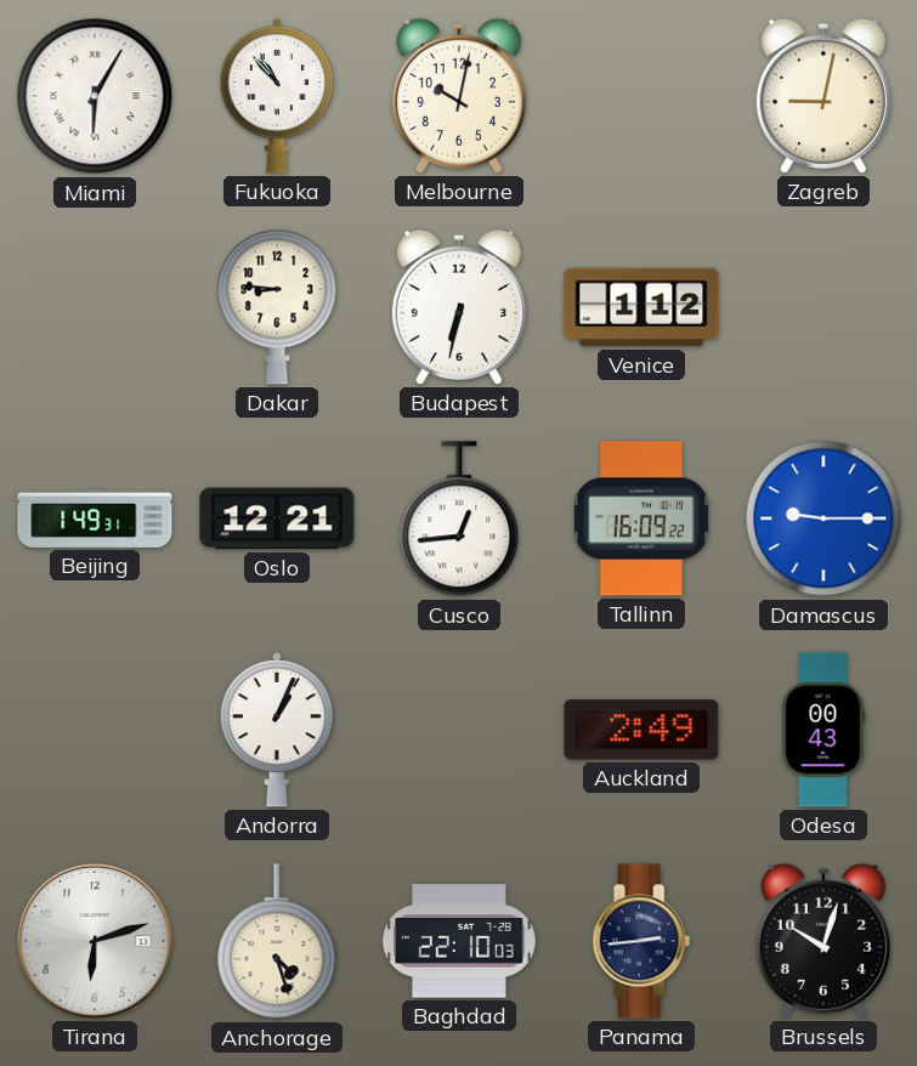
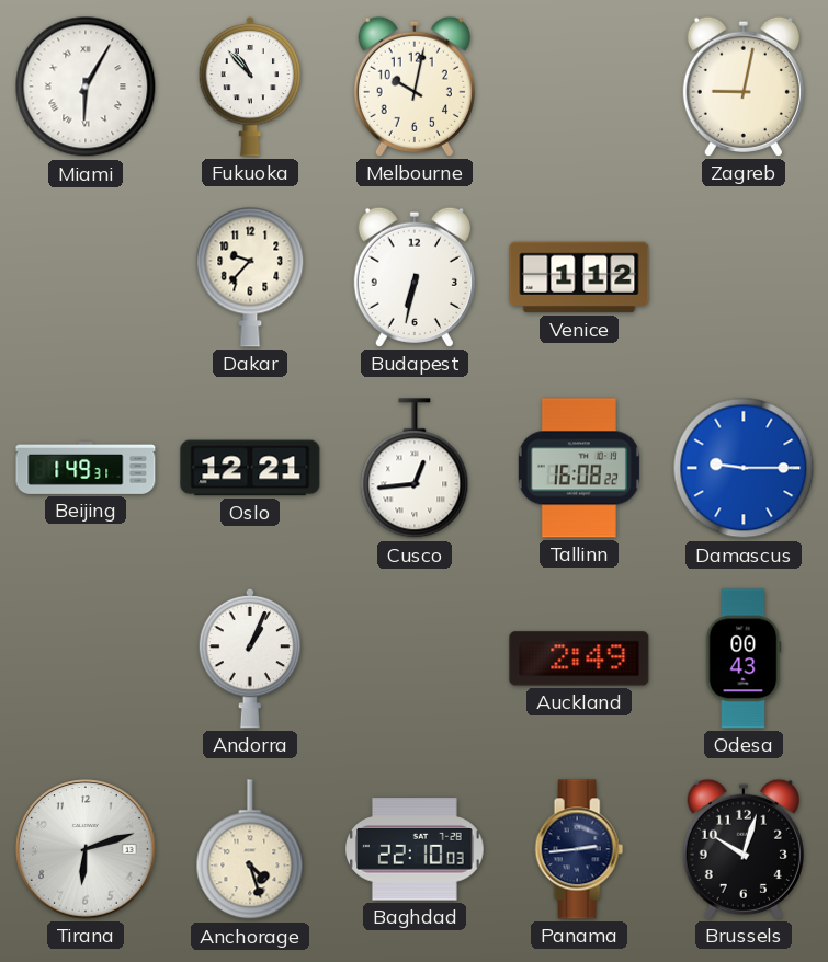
Dakar: 8:46 -> 9:37 (250, 277)
Tallinn: 16:09 -> 16:08 (579, 468)
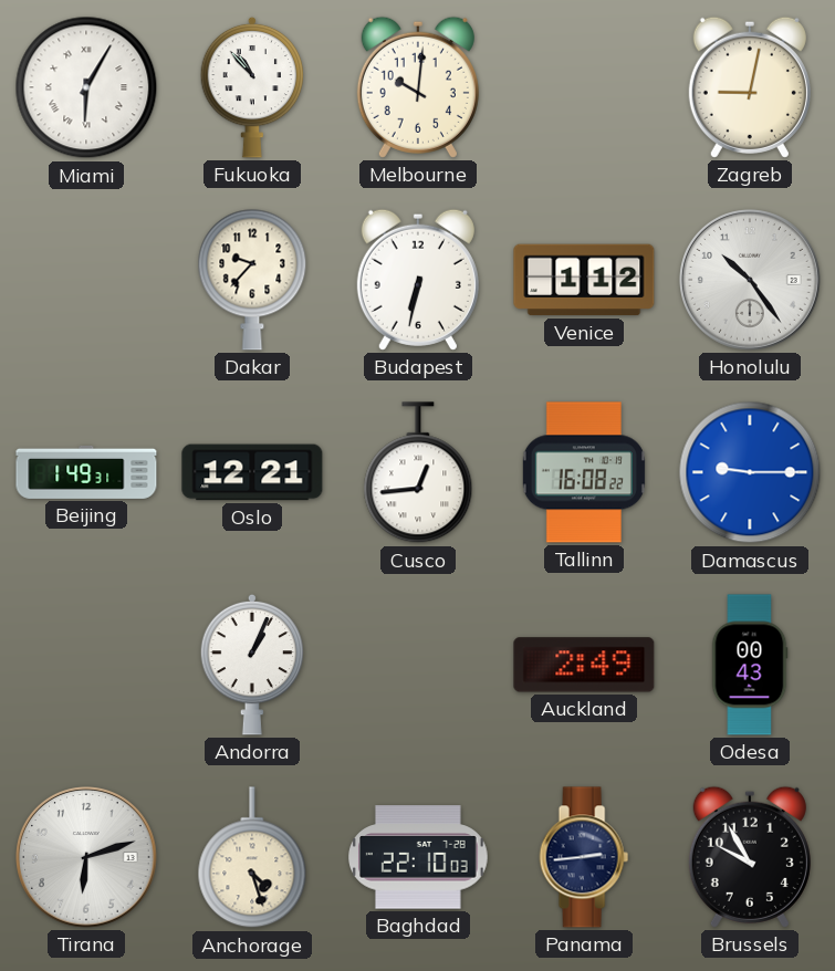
Melbourne: 10:02 -> 10:01 (418, 87)
Honolulu: none -> 10:24 (751, 281)
Brussels: 10:03 -> 9:55 (750, 857)
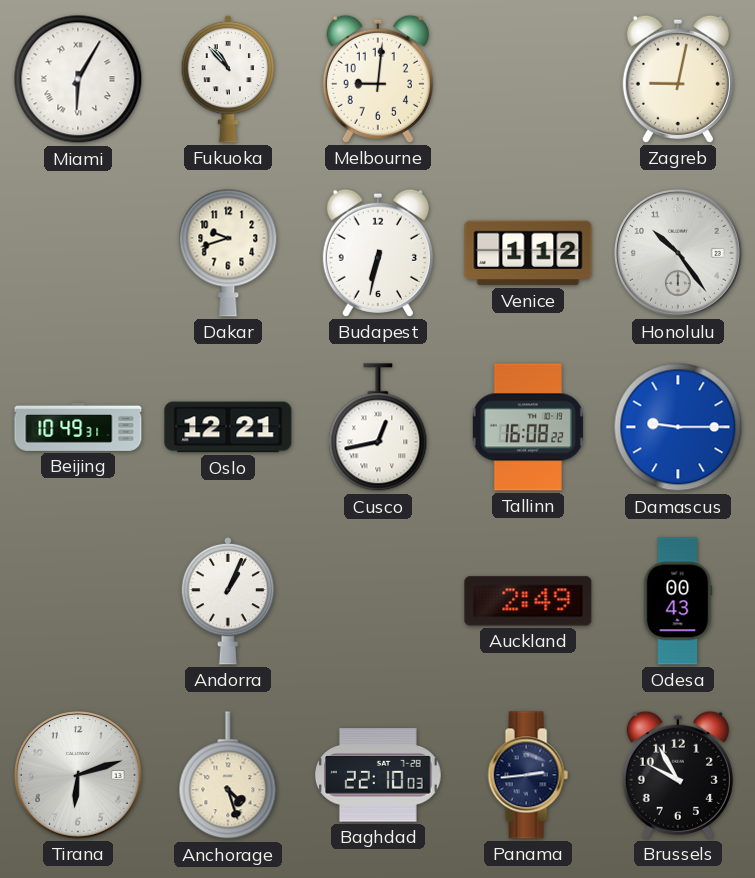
Melbourne: 10:01 -> 9:01 (378, 79)
Dakar: 9:37 -> 9:42 (228, 253)
Beijing: 1:49 -> 10:49 (78, 427)
Cusco: 12:44 -> 12:43 (378, 428)
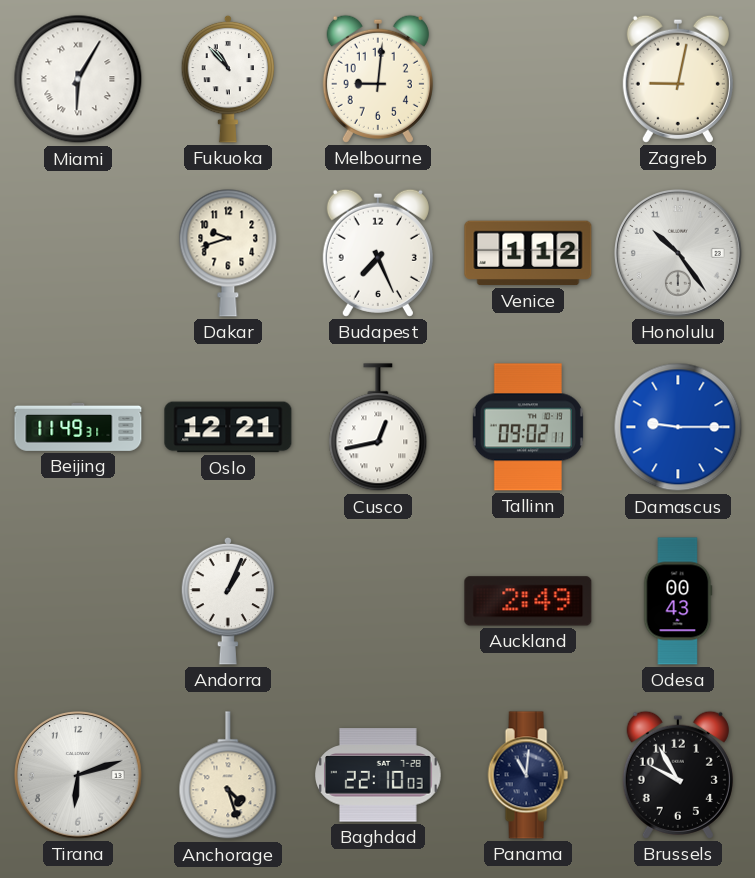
Budapest: 6:32 -> 7:26 (378, 253)
Beijing: 10:49 -> 11:49 (78, 427)
Tallinn: 16:08 -> 09:02 (528, 427)
Panama: 2:44 -> 11:01 (528, 775)
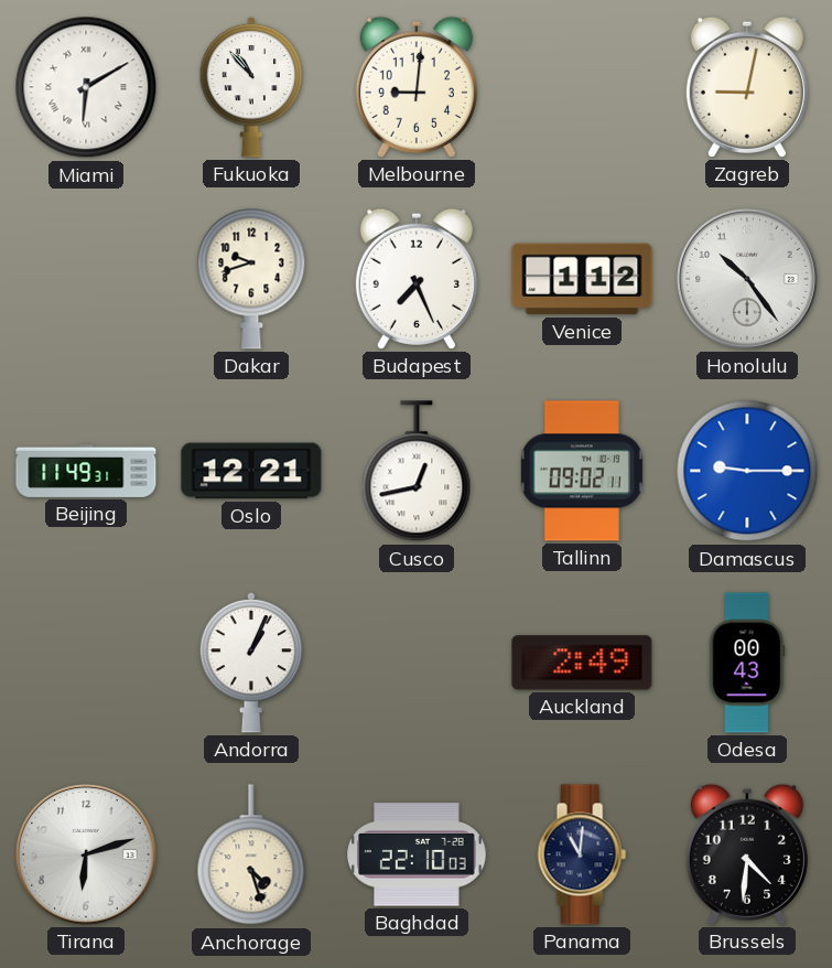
Miami: 6:05 -> 6:10 (86, 87)
Brussels: 9:55 -> 4:31 (747, 854)
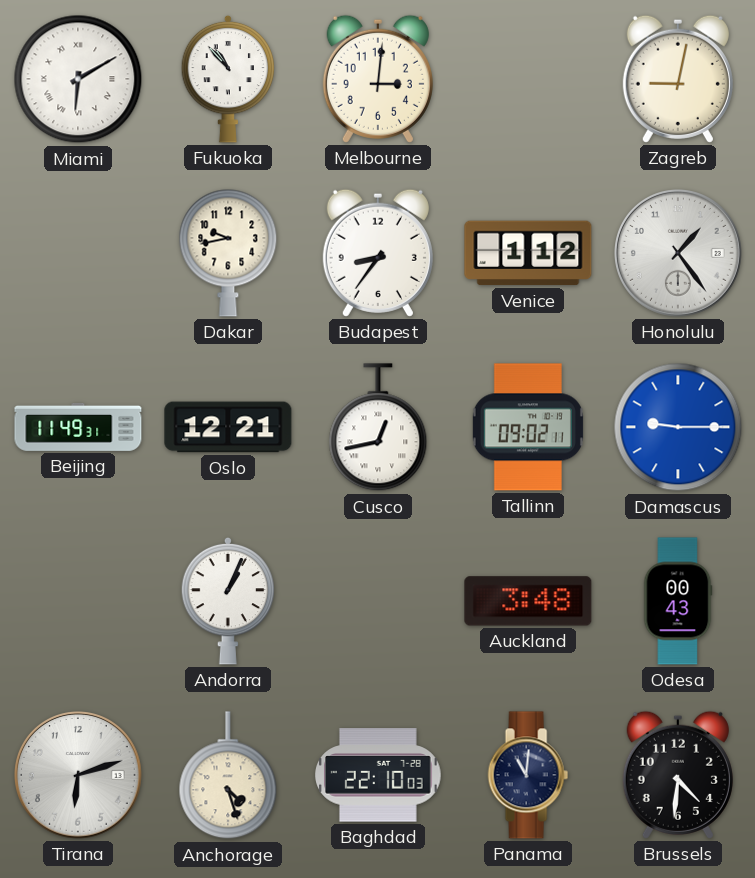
Melbourne: 9:01 -> 3:01 (378, 79)
Dakar: 9:42 -> 9:43 (228, 253)
Budapest: 7:26 -> 8:36 (378, 253)
Honolulu: 10:24 -> 1:24 (679, 254)
Auckland: 2:49 -> 3:48 (528, 601)
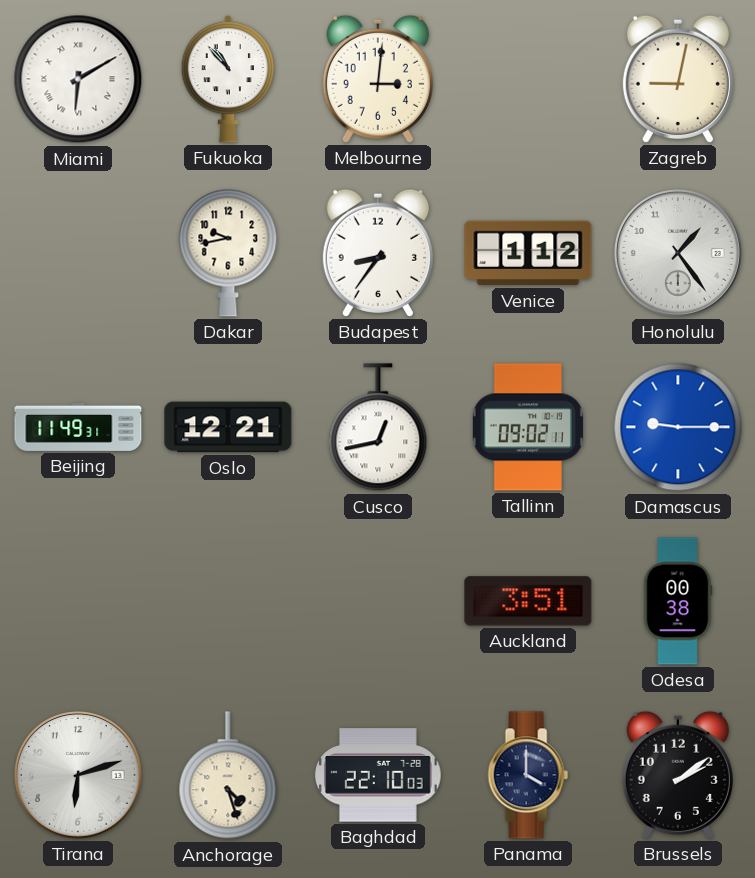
Andorra: 1:04 -> none (228, 601)
Auckland: 3:48 -> 3:51 (528, 601)
Odesa: 00:43 -> 00:38 (678, 601)
Panama: 11:01 -> 4:00 (528, 775)
Brussels: 4:31 -> 2:09 (678, 775)
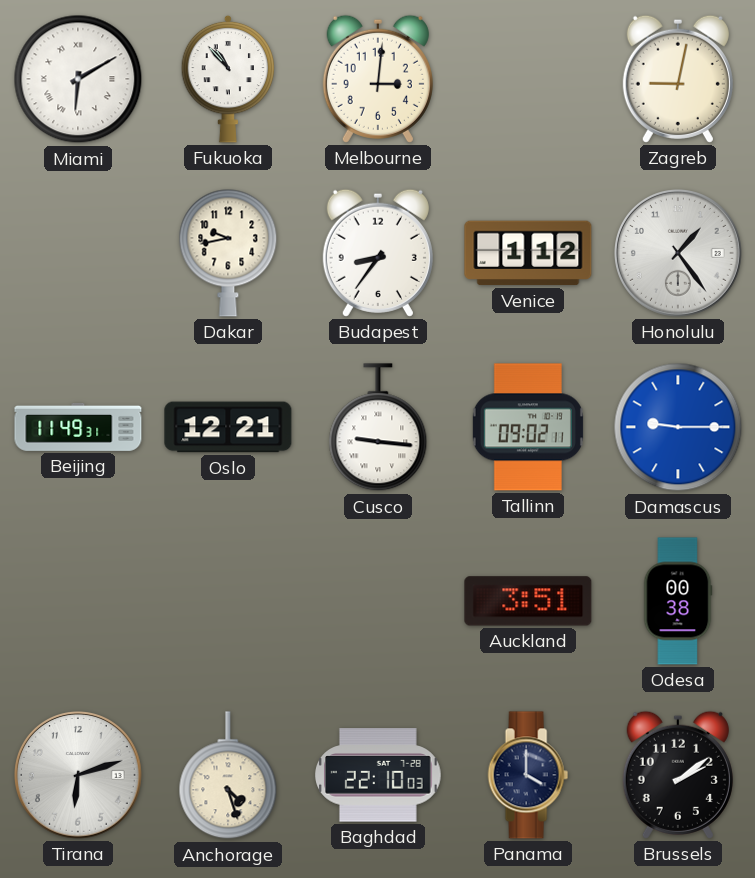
Cusco: 12:43 -> 9:16 (378, 428)
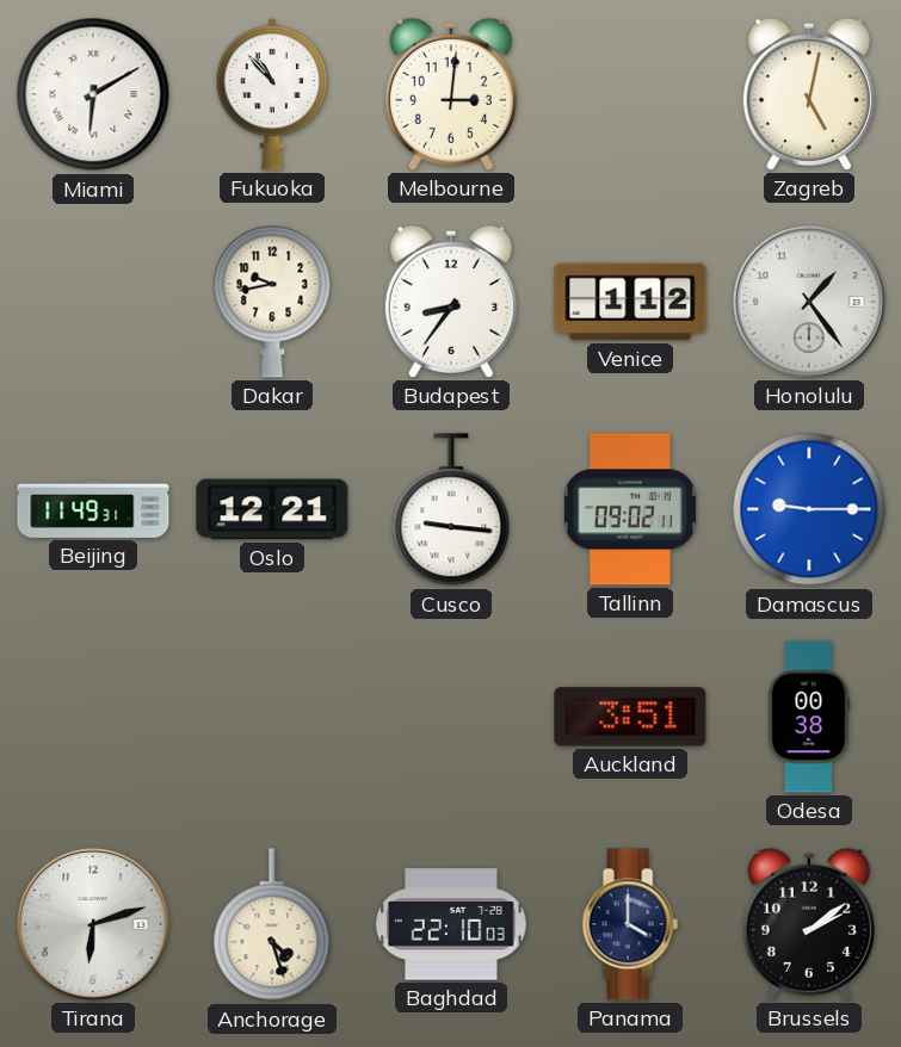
Zagreb: 9:02 -> 5:02 (809, 94)
